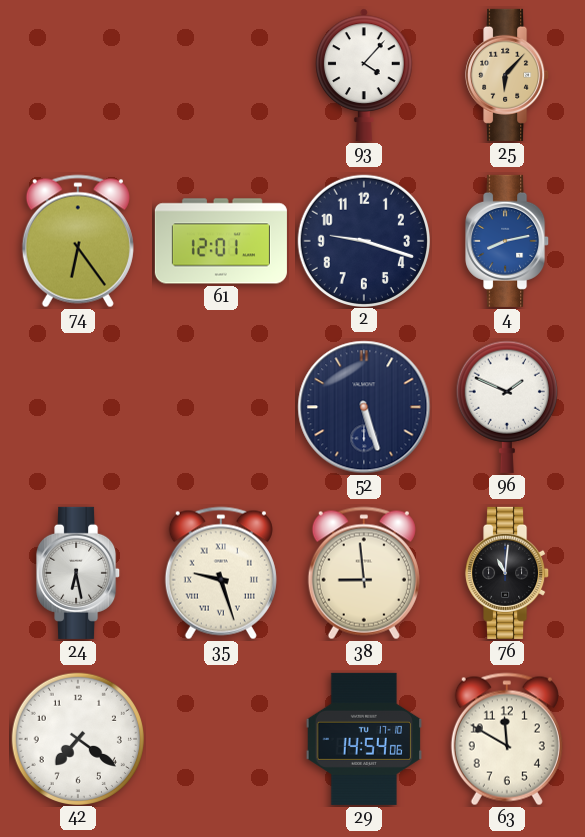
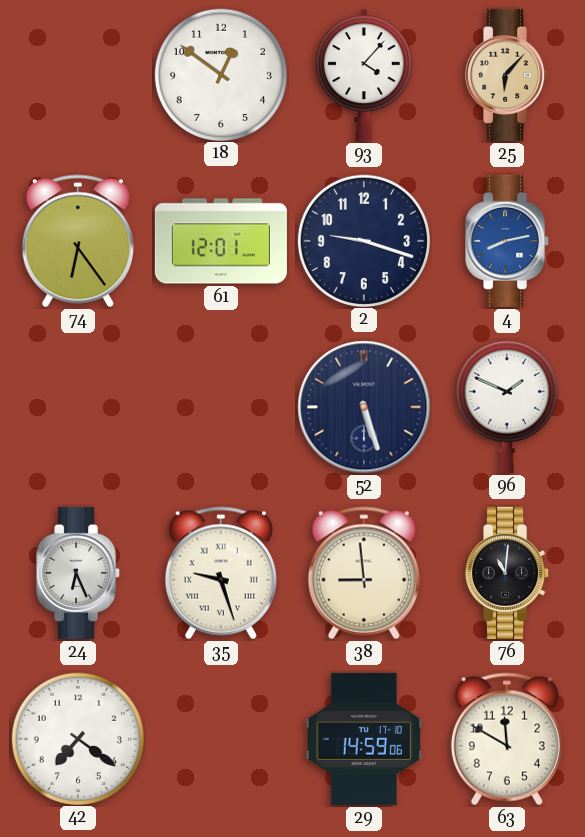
18: none -> 12:51 (220, 74)
24: 6:28 -> 6:26 (79, 573)
29: 14:54 -> 14:59 (364, 739)
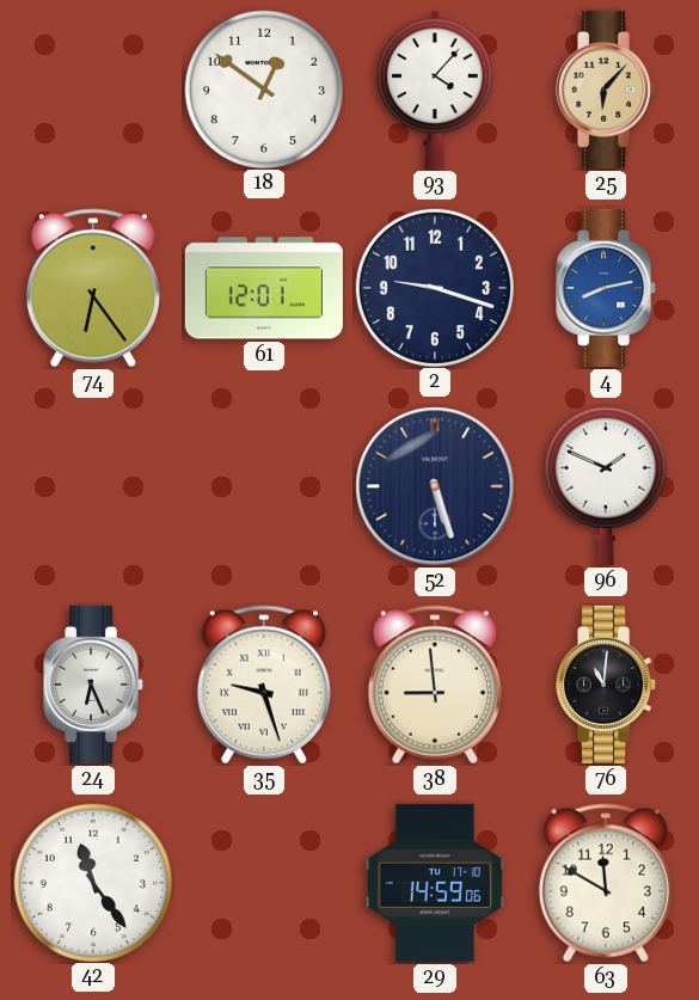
42: 7:21 -> 11:24 (92, 882)
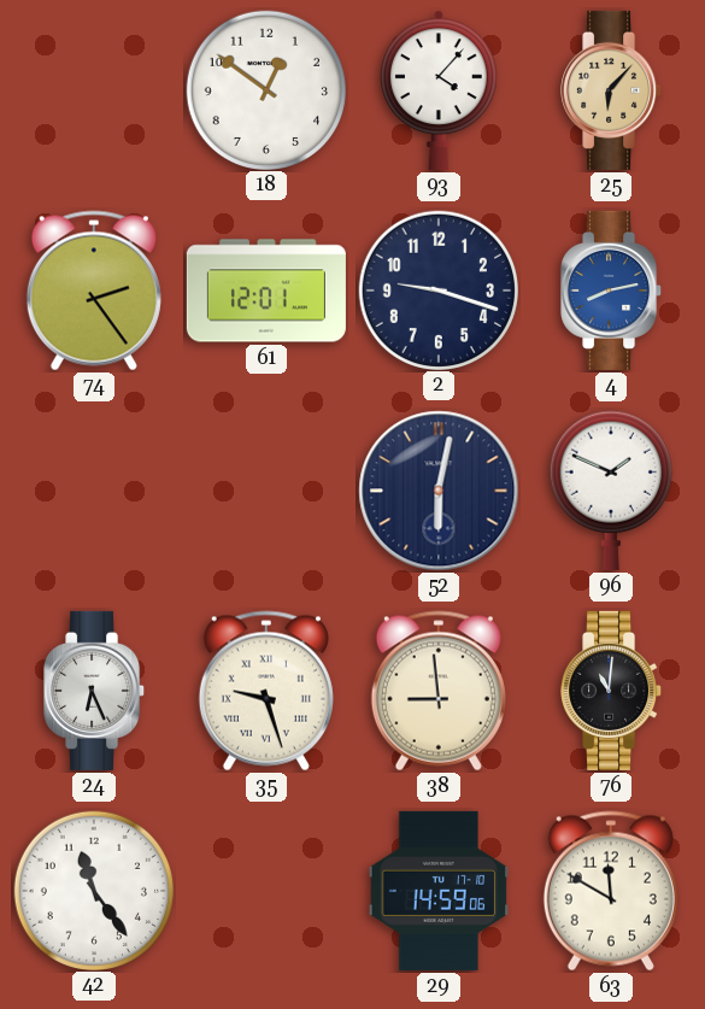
74: 6:24 -> 2:24 (94, 291)
52: 5:27 -> 6:02 (439, 491)
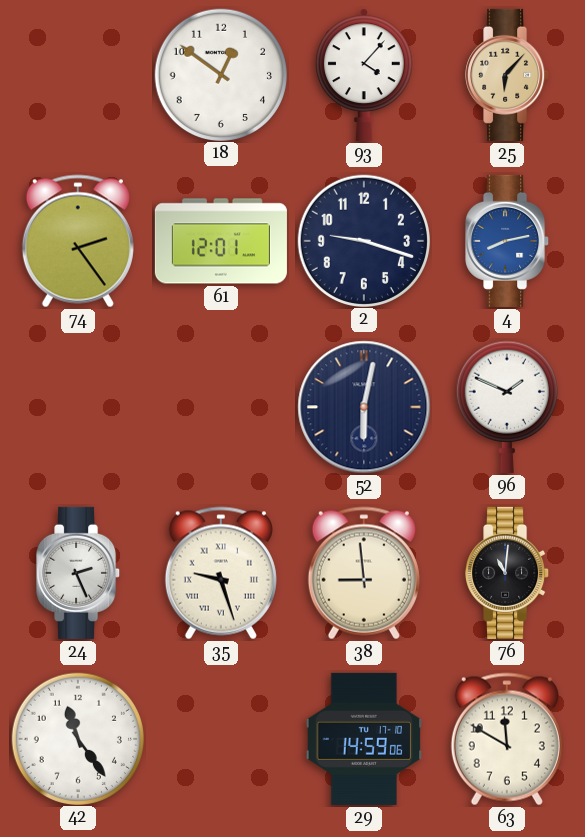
24: 6:26 -> 2:26 (79, 573)
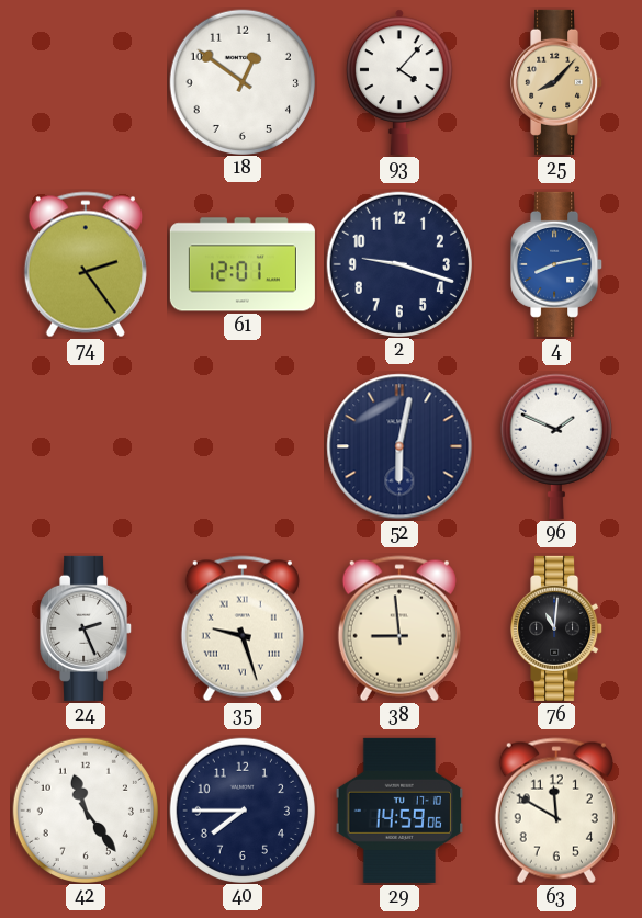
25: 6:07 -> 8:07 (557, 82)
40: none -> 7:45 (241, 809)
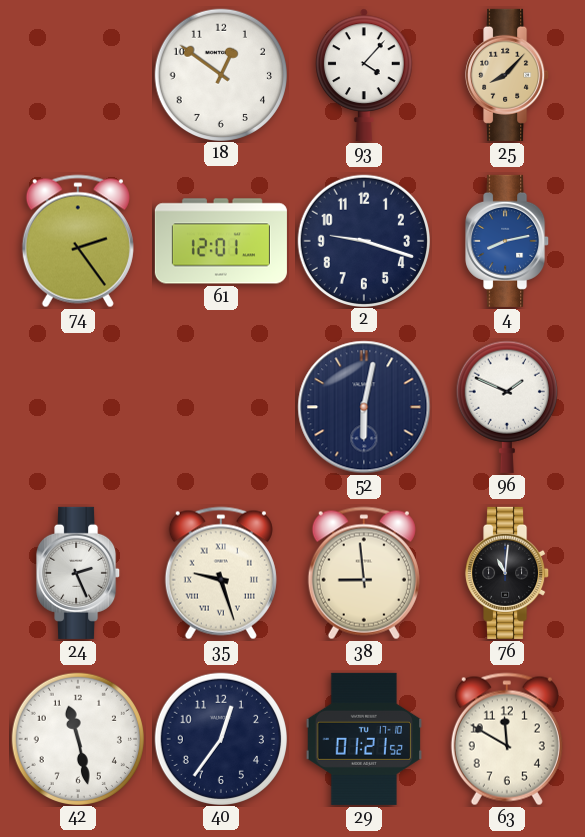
42: 11:24 -> 11:28 (77, 738)
40: 7:45 -> 12:36 (220, 738)
29: 14:59 -> 01:21 (364, 739)
